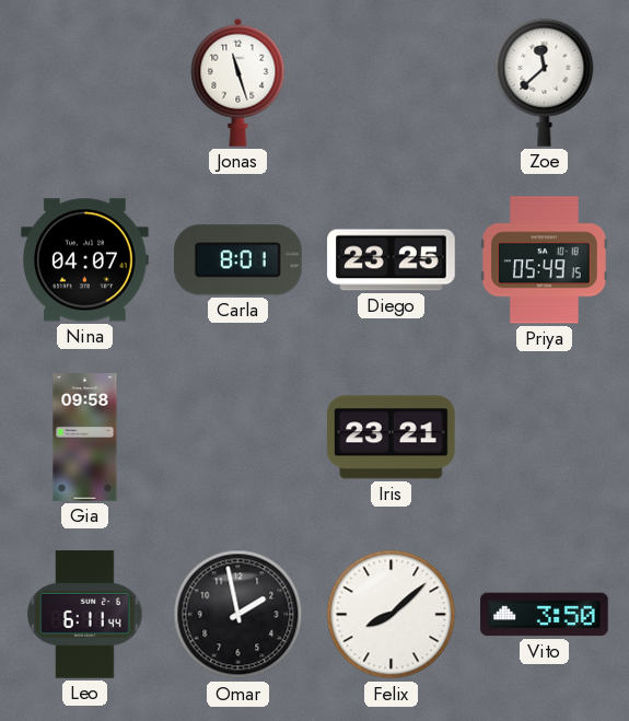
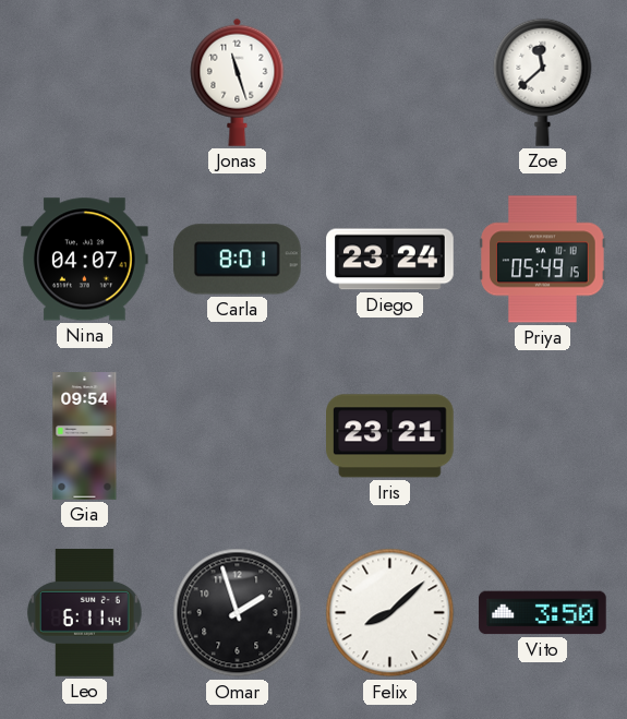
Diego: 23:25 -> 23:24 (390, 260)
Gia: 09:58 -> 09:54 (85, 436)
Omar: 1:58 -> 1:57 (238, 613)
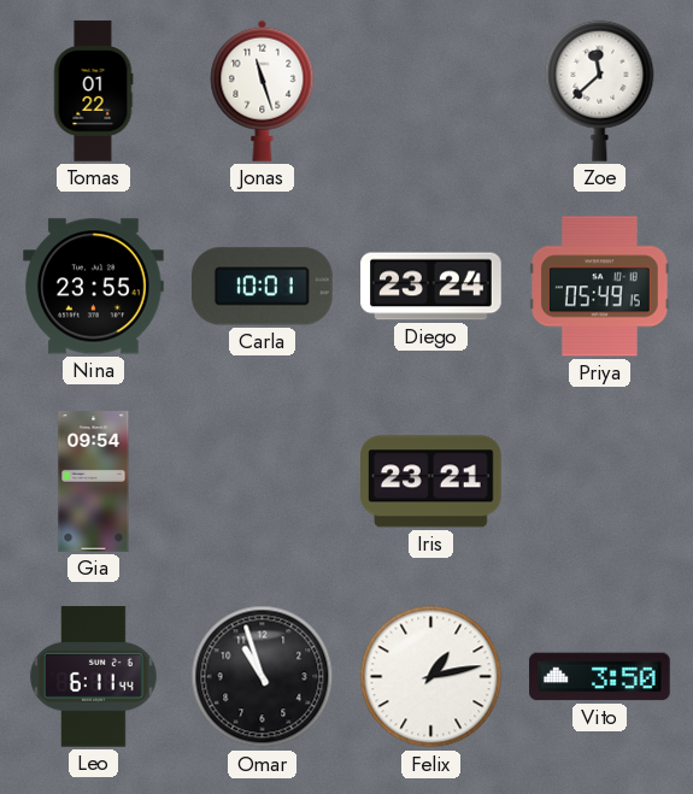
Tomas: none -> 01:22 (93, 92)
Nina: 04:07 -> 23:55 (94, 287)
Carla: 8:01 -> 10:01 (263, 287)
Omar: 1:57 -> 10:57 (263, 677)
Felix: 8:08 -> 1:13 (431, 677)
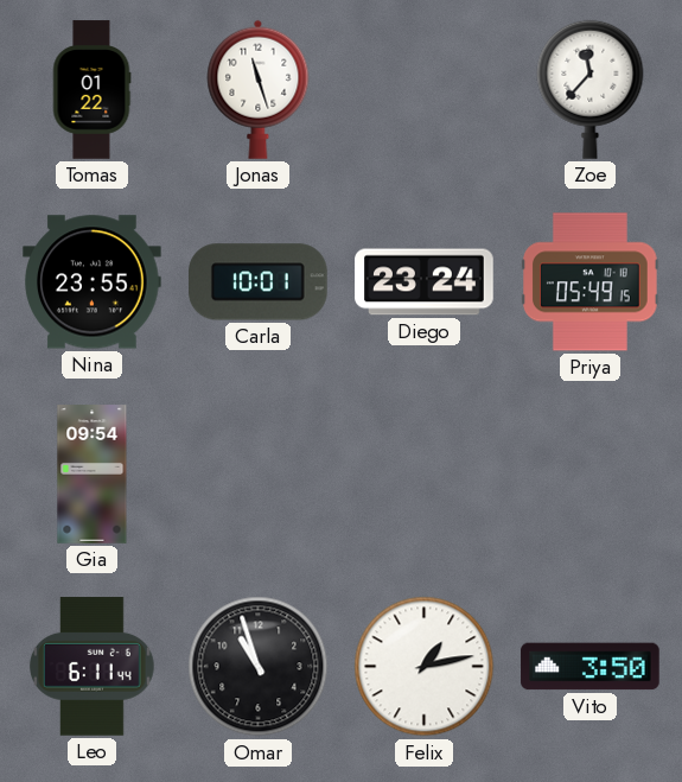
Zoe: 11:38 -> 11:37 (591, 89)
Iris: 23:21 -> none (431, 482)
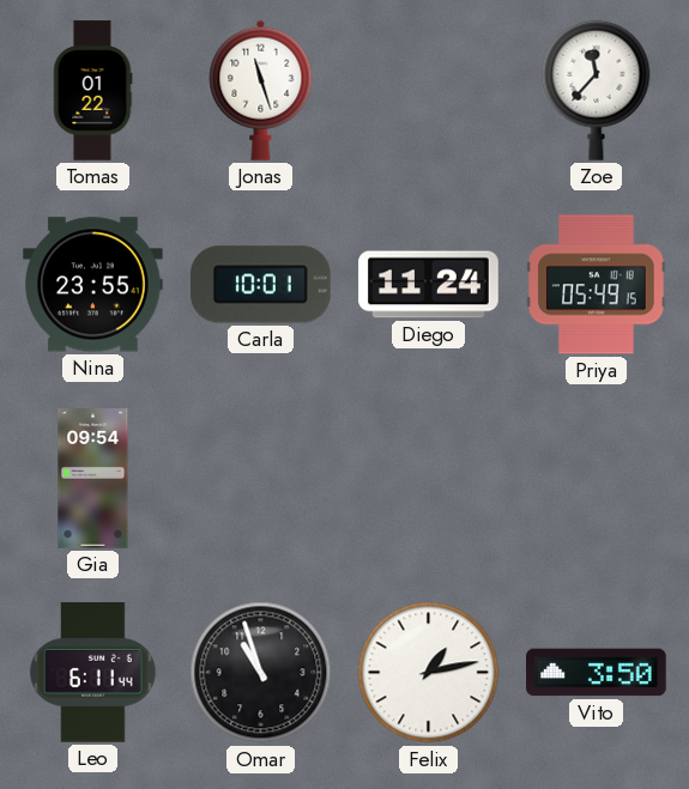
Diego: 23:24 -> 11:24 (429, 285)
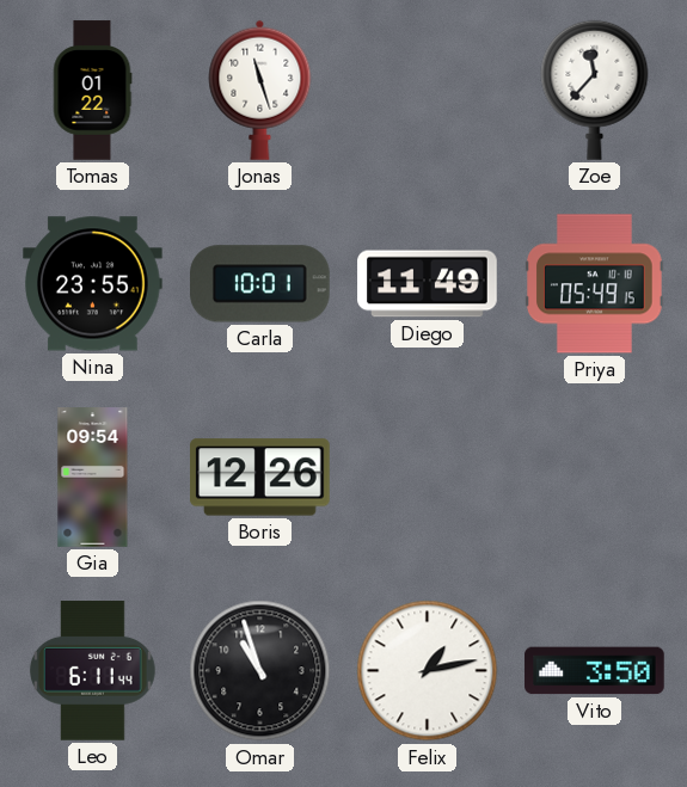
Diego: 11:24 -> 11:49 (428, 284)
Boris: none -> 12:26 (260, 478)
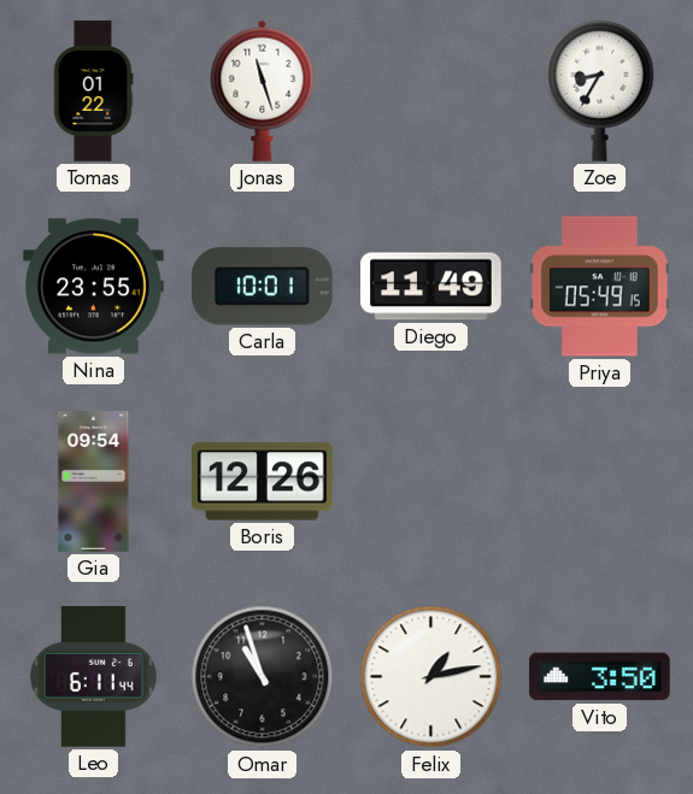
Zoe: 11:37 -> 8:35 (600, 90)
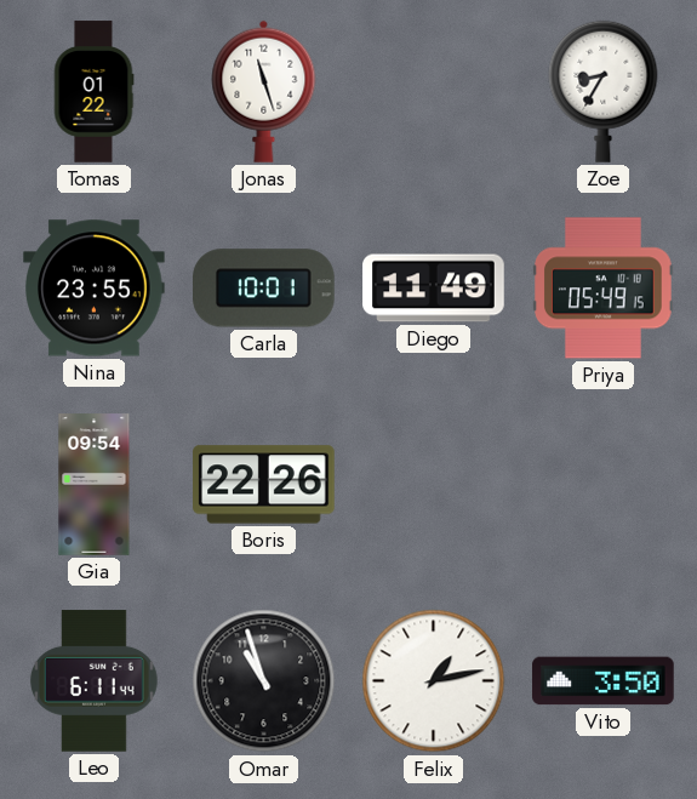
Boris: 12:26 -> 22:26 (264, 485)
